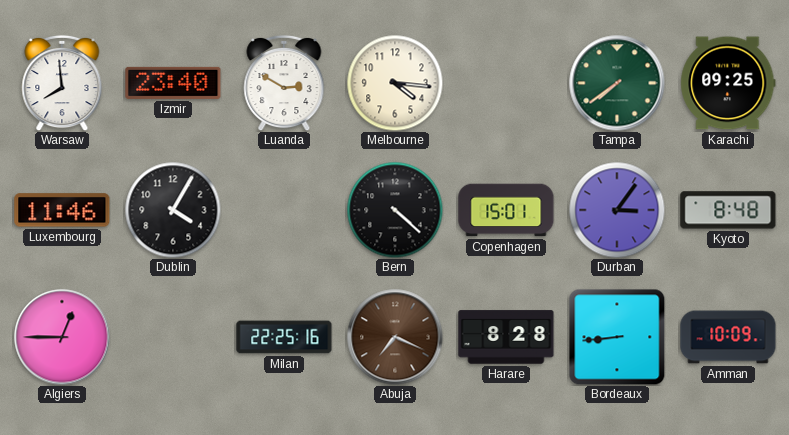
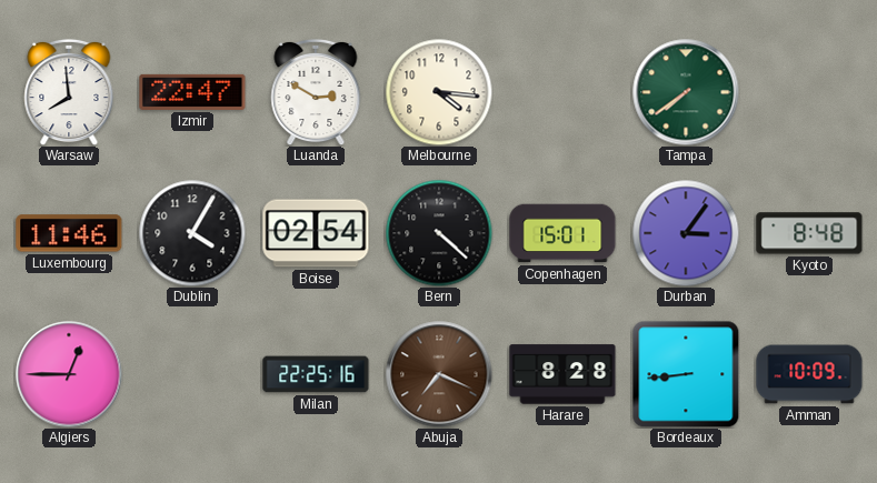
Izmir: 23:40 -> 22:47 (192, 92)
Karachi: 09:25 -> none (728, 83)
Boise: none -> 02:54 (316, 233)
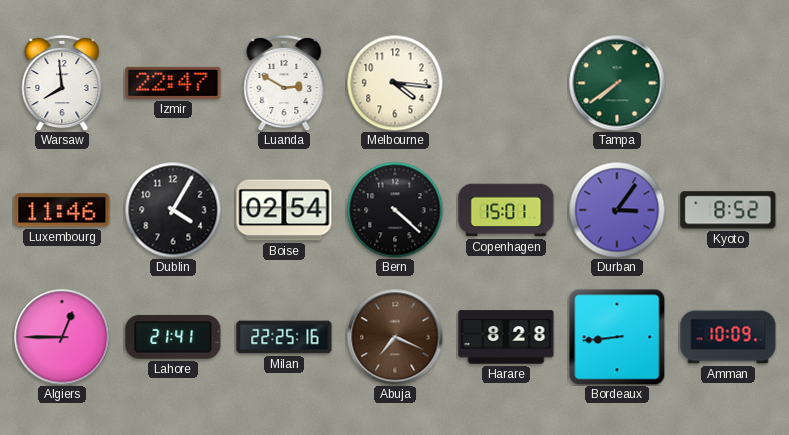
Kyoto: 8:48 -> 8:52 (728, 210)
Lahore: none -> 21:41 (173, 337)
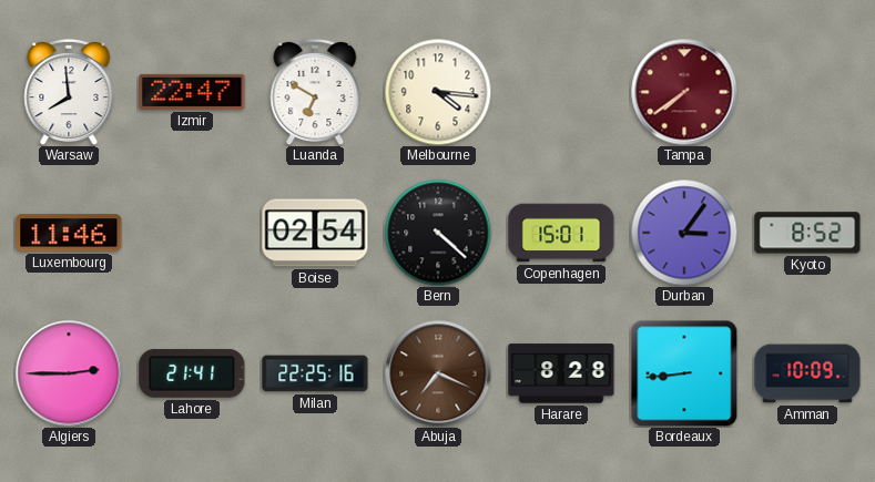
Luanda: 2:50 -> 6:50 (315, 92)
Tampa dial: green -> burgundy (684, 92)
Dublin: 4:05 -> none (173, 210)
Algiers: 12:45 -> 2:45 (69, 373)
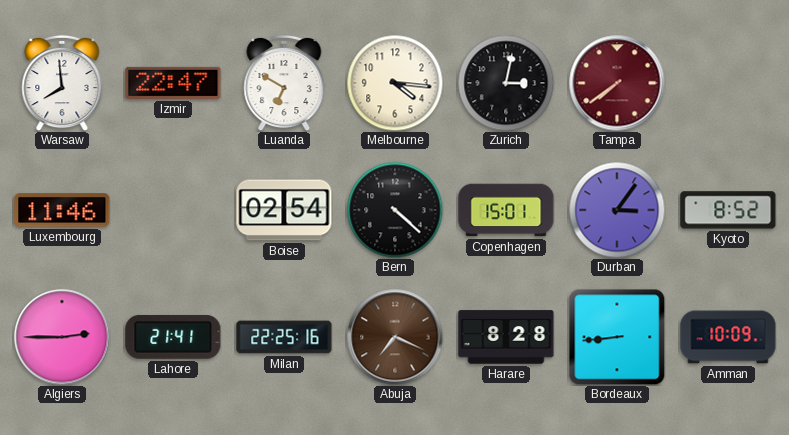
Zurich: none -> 3:02 (506, 83)
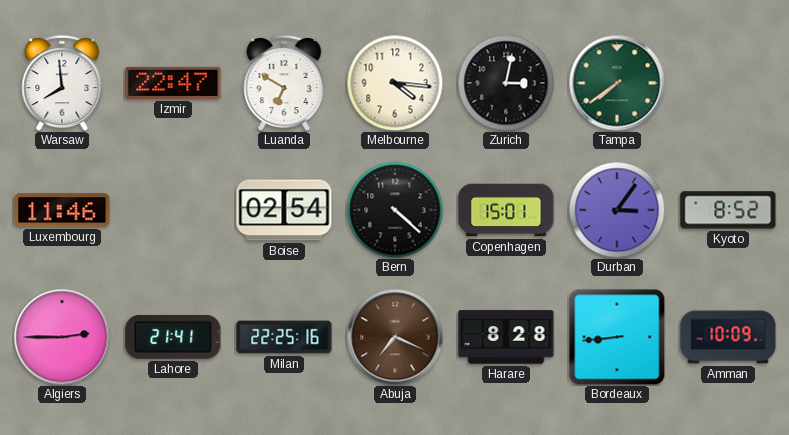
Tampa dial: burgundy -> green (617, 83)
